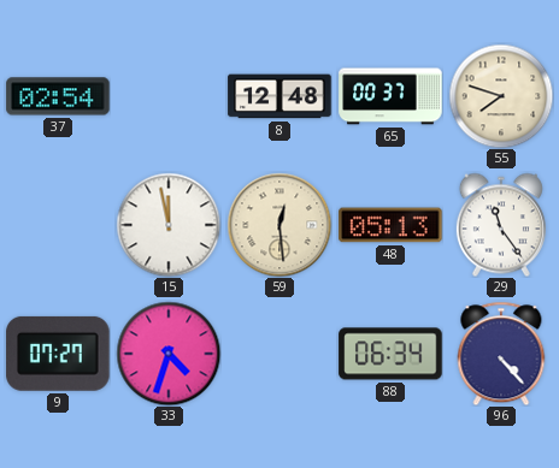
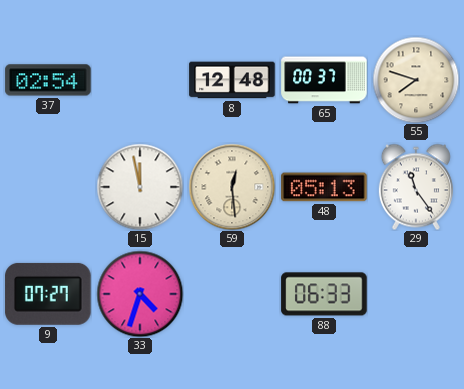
88: 06:34 -> 06:33 (324, 294)
96: 4:23 -> none (501, 354)
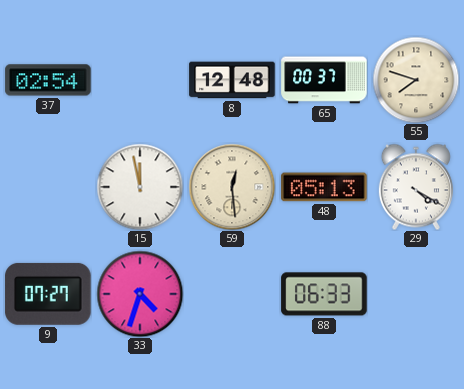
29: 11:24 -> 4:20 (416, 187)
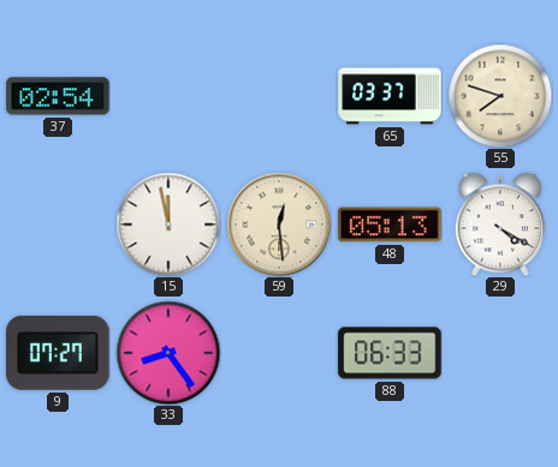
8: 12:48 -> none (232, 80)
65: 00:37 -> 03:37 (390, 96)
33: 4:33 -> 8:24 (168, 353)
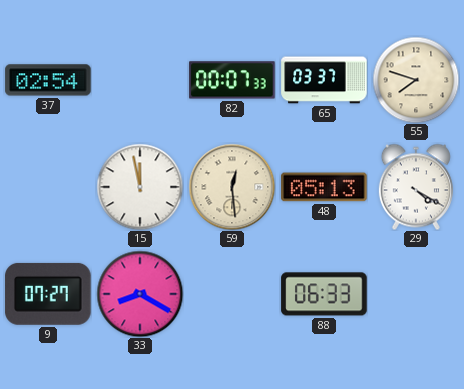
82: none -> 00:07 (232, 80)
33: 8:24 -> 8:20 (140, 294)
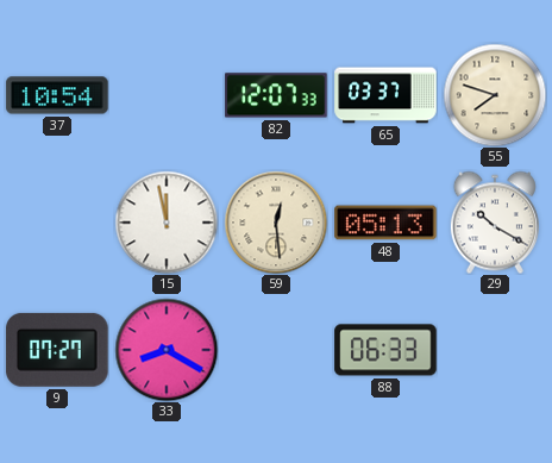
37: 02:54 -> 10:54 (57, 95)
82: 00:07 -> 12:07 (276, 95)
29: 4:20 -> 10:20 (495, 223)
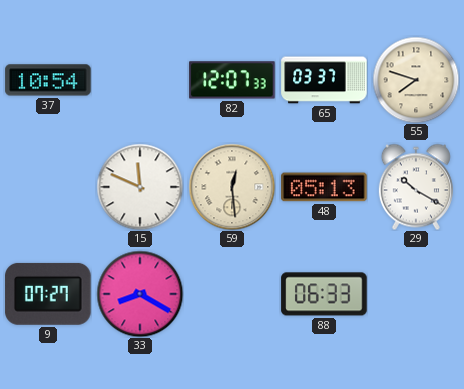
15: 11:58 -> 11:49 (140, 187)
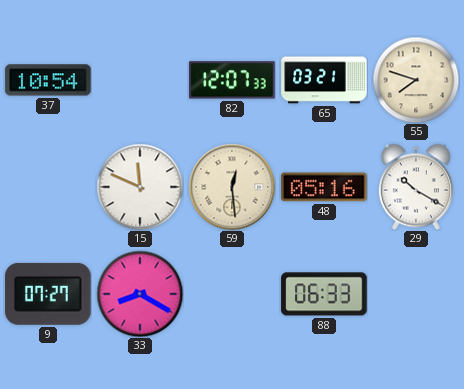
65: 03:37 -> 03:21 (324, 80)
48: 05:13 -> 05:16 (324, 187)
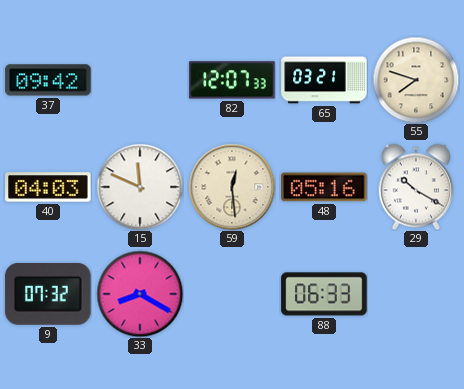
37: 10:54 -> 09:42 (48, 80)
40: none -> 04:03 (48, 187)
9: 07:27 -> 07:32 (48, 294)
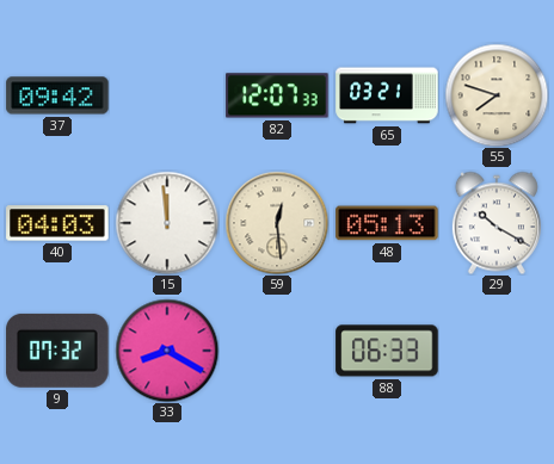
15: 11:49 -> 11:59 (167, 223)
48: 05:16 -> 05:13 (387, 223)
